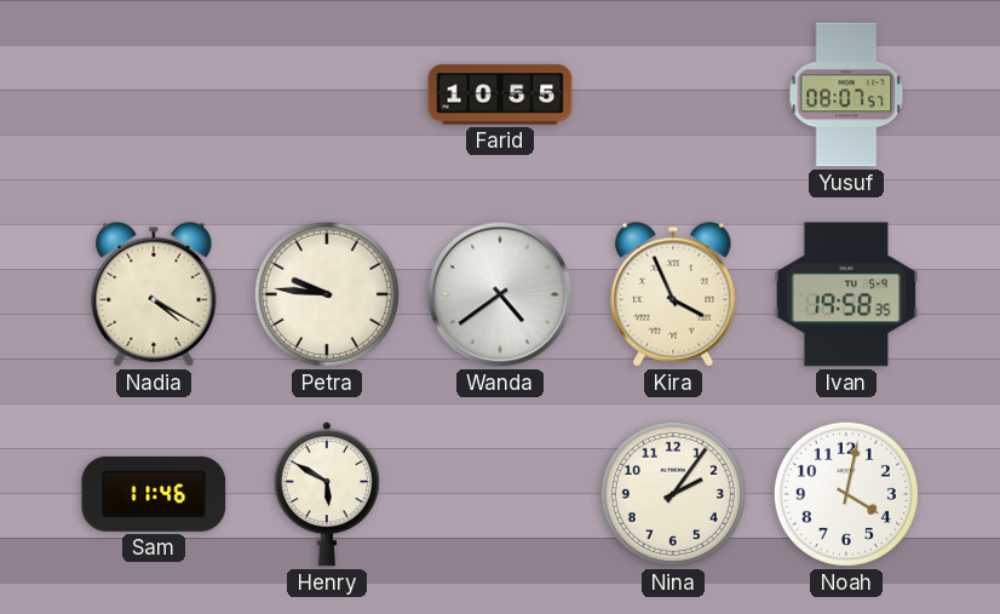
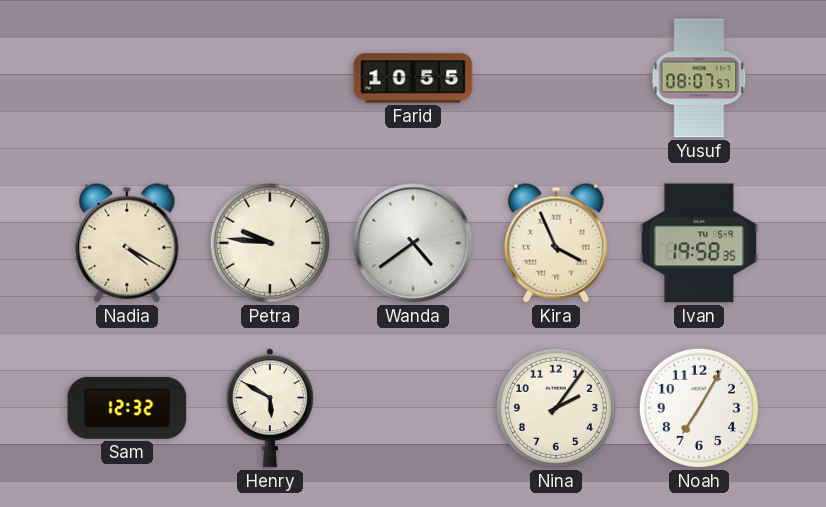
Sam: 11:46 -> 12:32 (127, 408)
Noah: 4:02 -> 7:05 (699, 408)
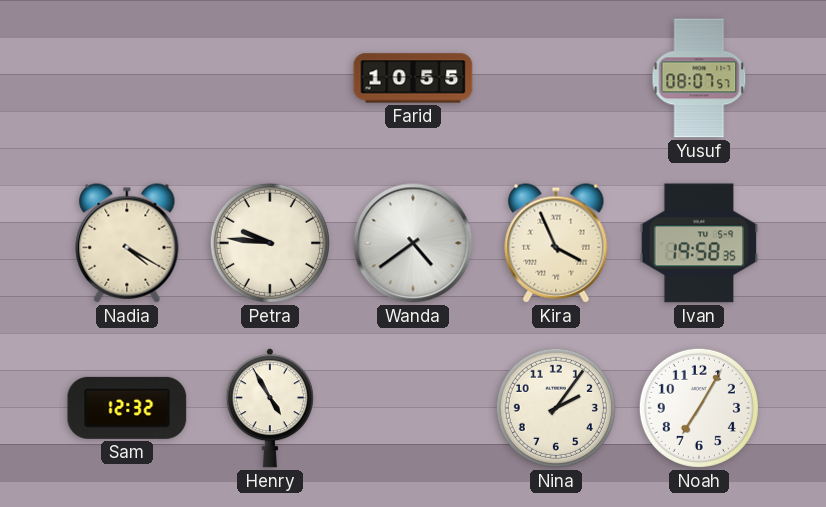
Henry: 5:50 -> 4:55 (270, 408)
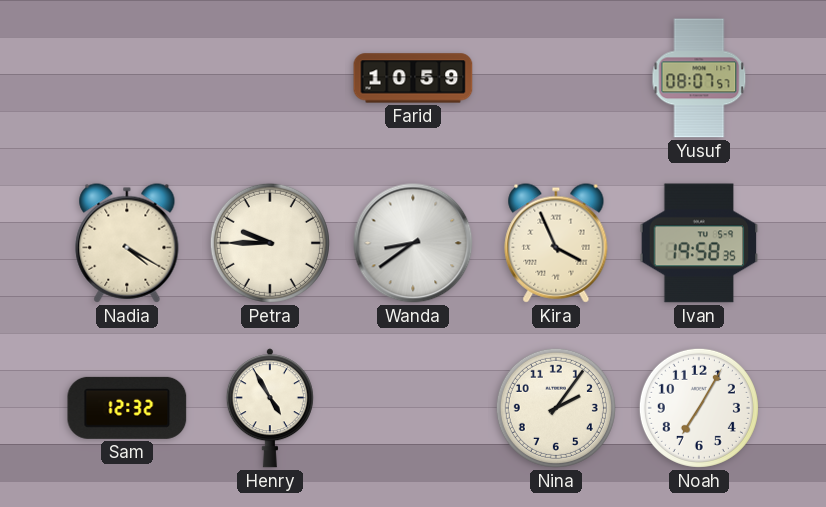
Farid: 10:55 -> 10:59 (413, 78)
Petra: 9:46 -> 9:45 (270, 243)
Wanda: 4:39 -> 8:39 (413, 243)
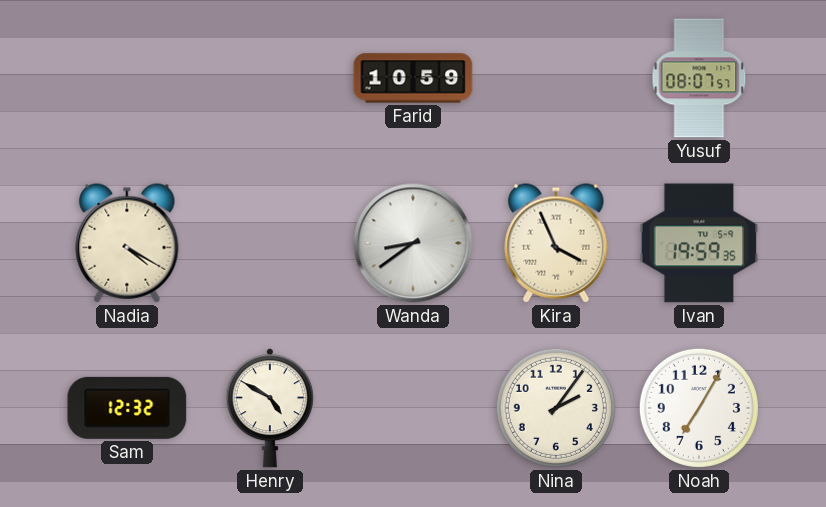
Petra: 9:45 -> none (270, 243)
Ivan: 19:58 -> 19:59 (699, 243)
Henry: 4:55 -> 4:50 (270, 408)
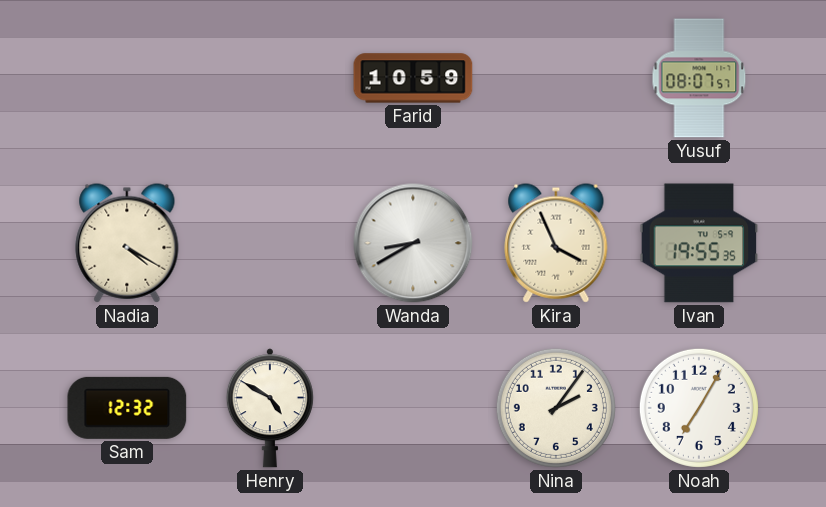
Wanda: 8:39 -> 8:40 (413, 243)
Ivan: 19:59 -> 19:55 (699, 243)
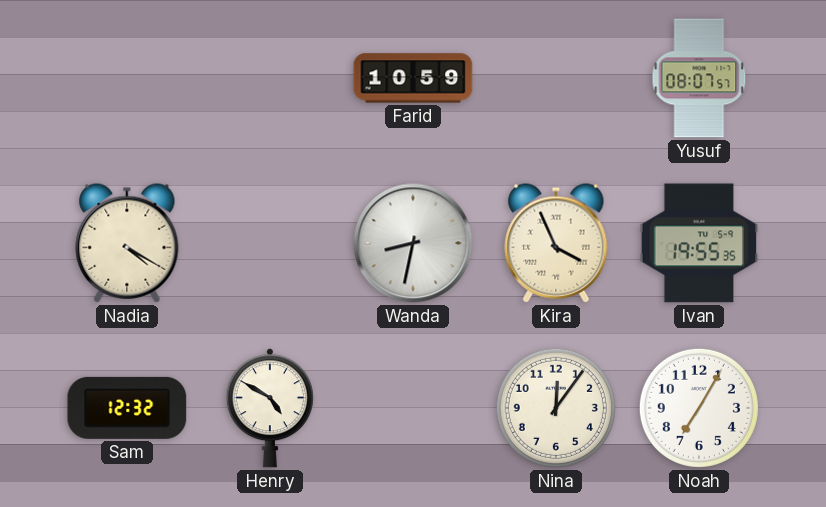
Wanda: 8:40 -> 8:32 (413, 243)
Nina: 2:06 -> 12:06 (556, 408)
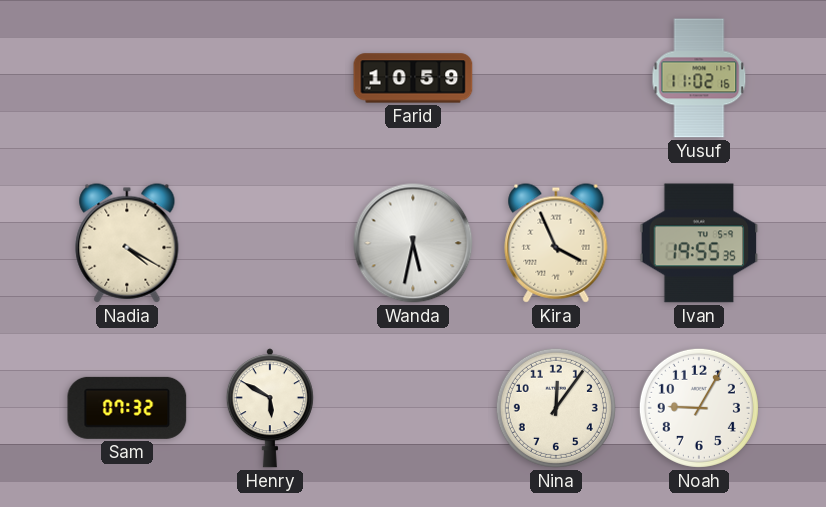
Yusuf: 08:07 -> 11:02 (699, 78)
Wanda: 8:32 -> 5:32 (413, 243)
Sam: 12:32 -> 07:32 (127, 408)
Henry: 4:50 -> 5:50 (270, 408)
Noah: 7:05 -> 9:05 (699, 408)
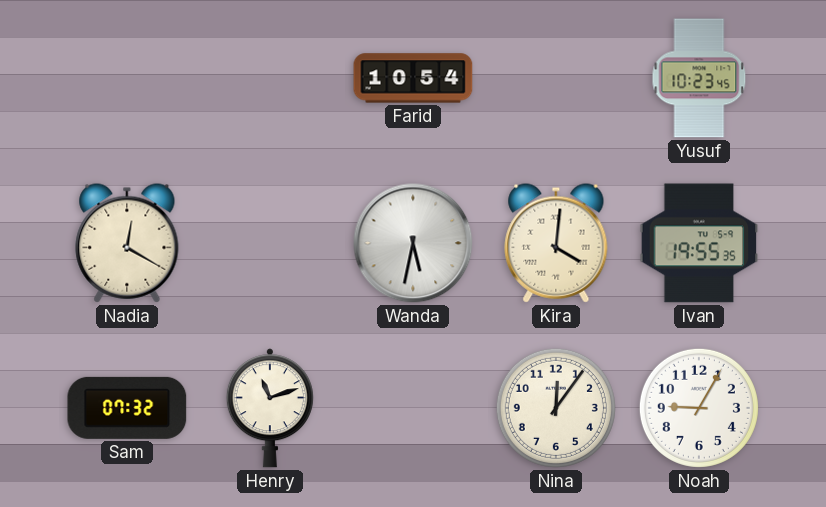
Farid: 10:59 -> 10:54 (413, 78)
Yusuf: 11:02 -> 10:23 (699, 78)
Nadia: 4:20 -> 12:20 (127, 243)
Kira: 3:56 -> 4:01 (556, 243)
Henry: 5:50 -> 11:12 (270, 408)
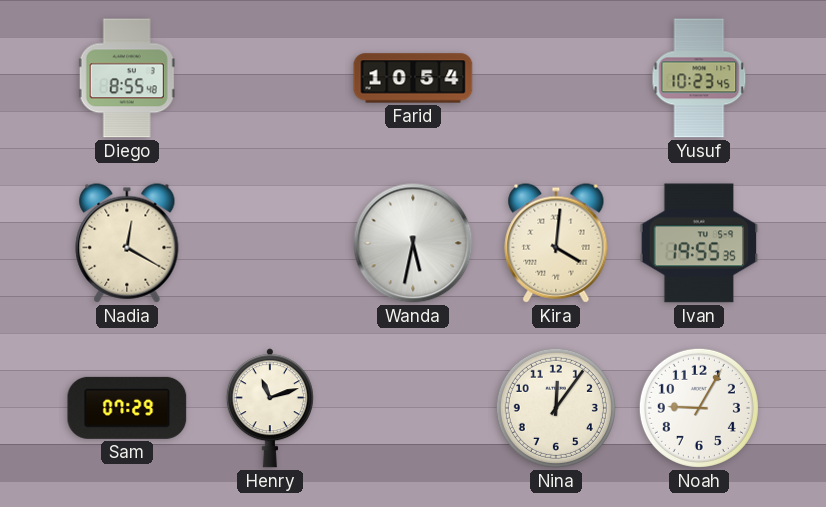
Diego: none -> 8:55 (127, 78)
Sam: 07:32 -> 07:29 (127, 408)
